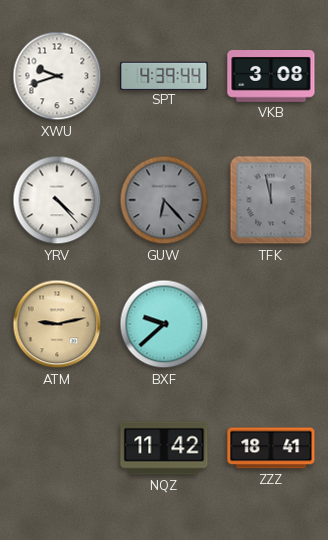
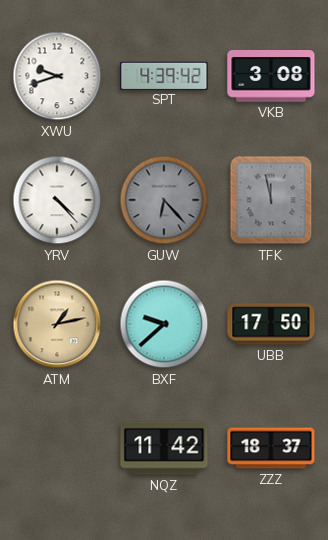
SPT: 4:39:44 -> 4:39:42 (164, 75)
ATM: 9:13 -> 1:13 (57, 324)
UBB: none -> 17:50 (271, 324)
ZZZ: 18:41 -> 18:37 (271, 448)
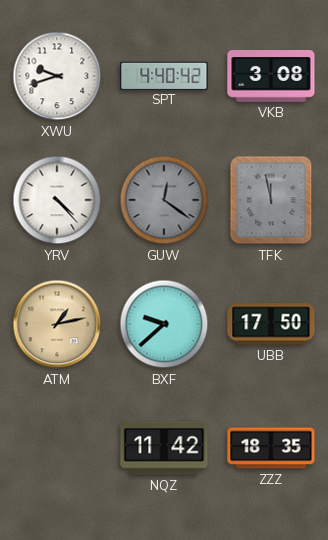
SPT: 4:39 -> 4:40 (164, 75)
GUW: 6:23 -> 12:21 (164, 200)
ZZZ: 18:37 -> 18:35 (271, 448)
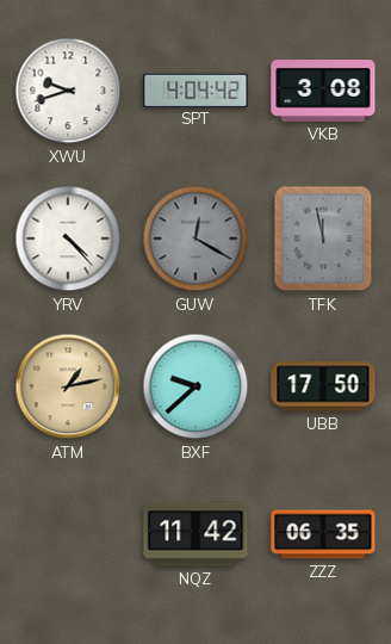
SPT: 4:40 -> 4:04 (195, 89)
GUW: 12:21 -> 12:20 (195, 239)
ZZZ: 18:35 -> 06:35 (323, 534)
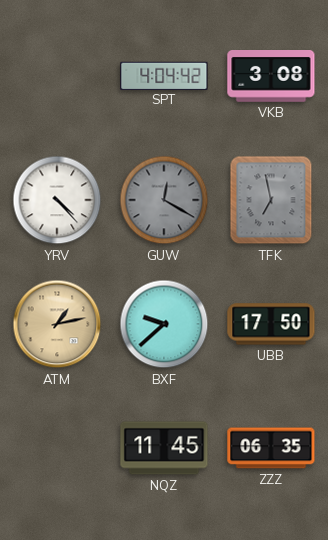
XWU: 9:42 -> none (68, 91)
TFK: 11:58 -> 6:58 (271, 200)
NQZ: 11:42 -> 11:45 (164, 448)
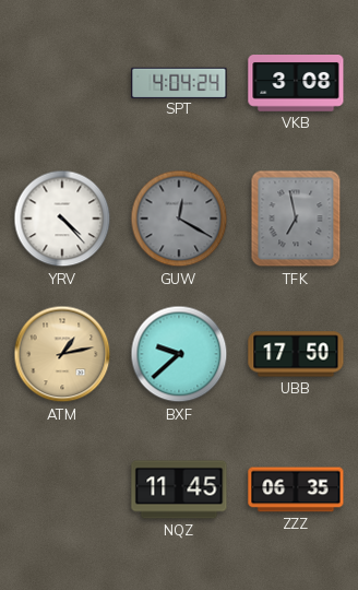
SPT: 4:04:42 -> 4:04:24 (179, 82)
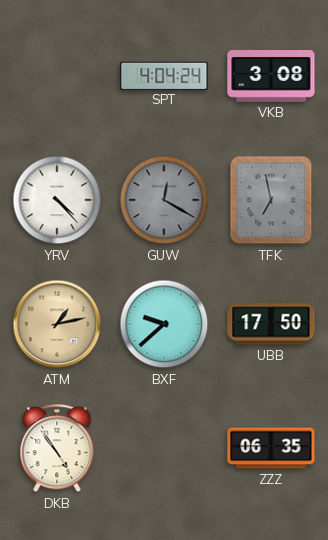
DKB: none -> 4:54 (57, 449)
NQZ: 11:45 -> none (179, 489)
